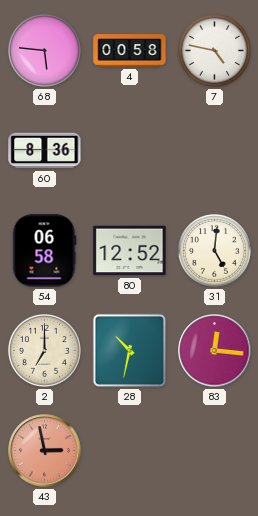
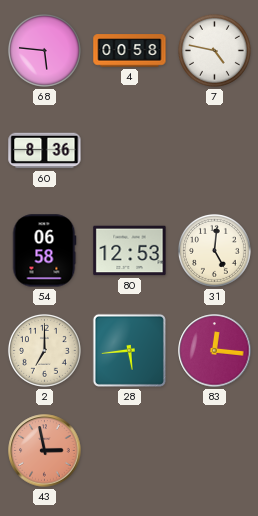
80: 12:52 -> 12:53 (130, 251)
28: 10:32 -> 5:44 (129, 350)
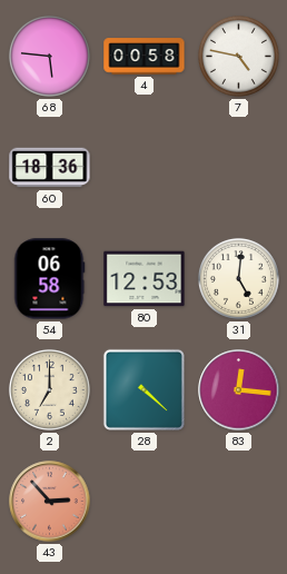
60: 8:36 -> 18:36 (50, 168)
28: 5:44 -> 4:22 (143, 389)
43: 2:58 -> 2:53 (50, 502)
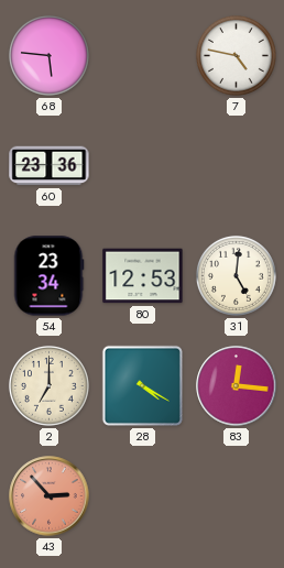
4: 00:58 -> none (145, 57)
60: 18:36 -> 23:36 (50, 166)
54: 06:58 -> 23:34 (48, 276)
28: 4:22 -> 4:20 (142, 385)
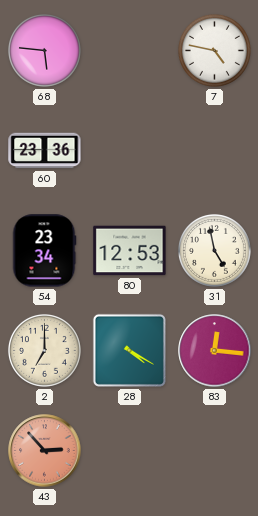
31: 5:01 -> 4:58 (214, 250)
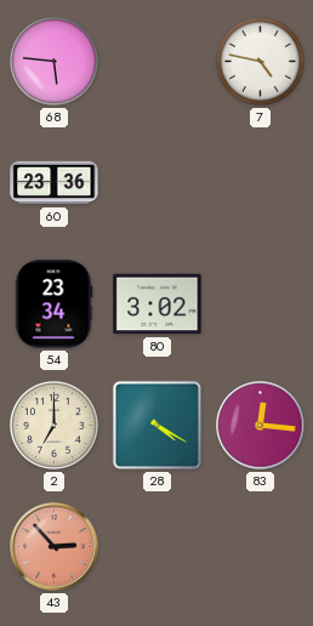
80: 12:53 -> 3:02 (158, 305)
31: 4:58 -> none (214, 250)
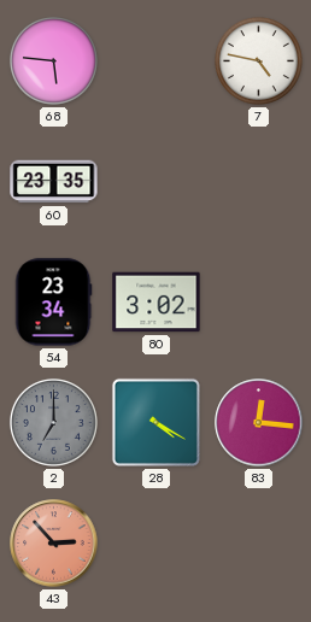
60: 23:36 -> 23:35 (54, 182)
2 dial: cream -> grey (53, 422)
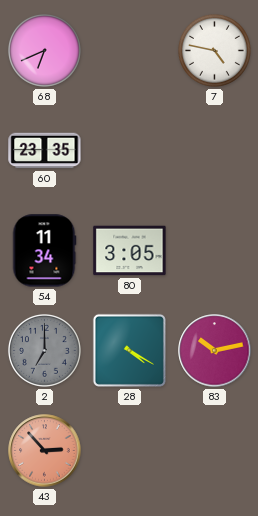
68: 5:46 -> 6:41 (44, 50)
54: 23:34 -> 11:34 (44, 251)
80: 3:02 -> 3:05 (130, 251)
83: 12:16 -> 10:13 (215, 351)
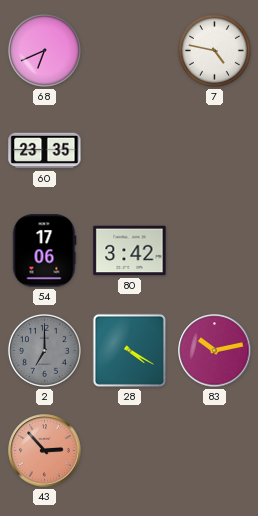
54: 11:34 -> 17:06 (44, 251)
80: 3:05 -> 3:42 (130, 251)
